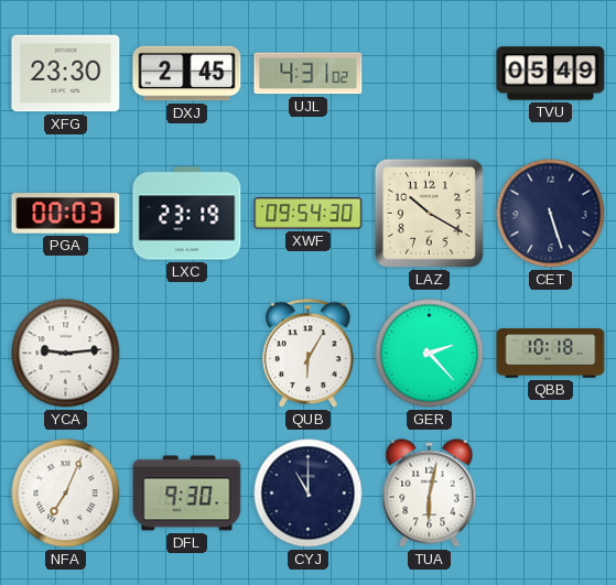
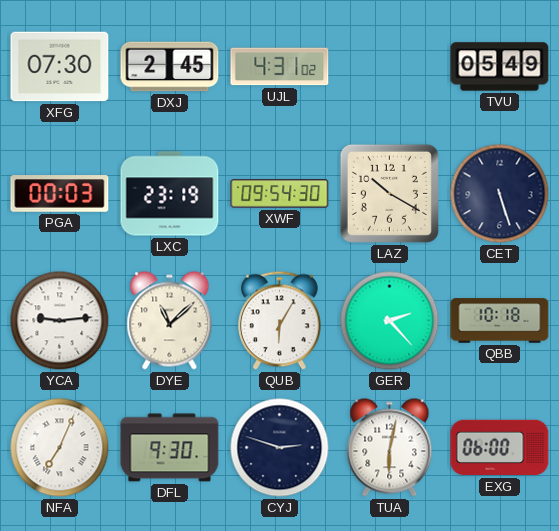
XFG: 23:30 -> 07:30 (60, 67)
DYE: none -> 11:08 (170, 321)
CYJ: 11:00 -> 2:48 (280, 448)
EXG: none -> 06:00 (500, 448)
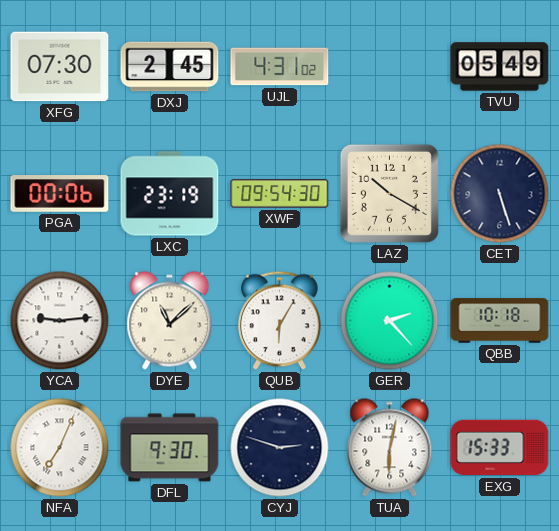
PGA: 00:03 -> 00:06 (60, 194)
EXG: 06:00 -> 15:33 (500, 448)
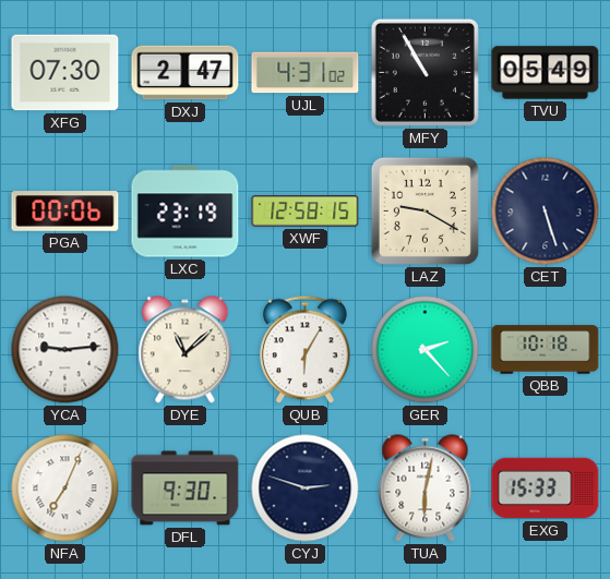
DXJ: 2:45 -> 2:47 (186, 73)
MFY: none -> 10:55 (424, 72)
XWF: 09:54 -> 12:58 (306, 212)
LAZ: 10:20 -> 9:20 (424, 210)
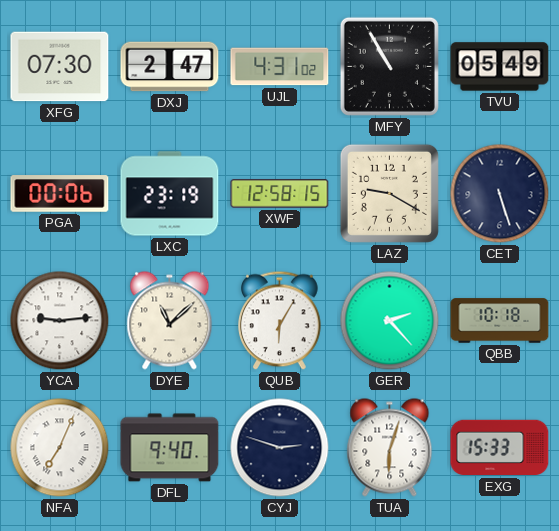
DFL: 9:30 -> 9:40 (170, 448)
TUA: 6:02 -> 6:03 (390, 448)
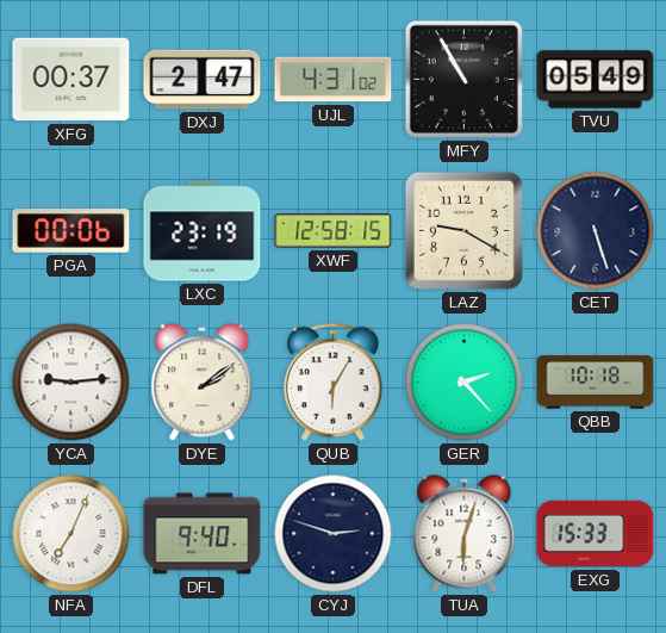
XFG: 07:30 -> 00:37 (71, 80)
DYE: 11:08 -> 2:09 (203, 383)
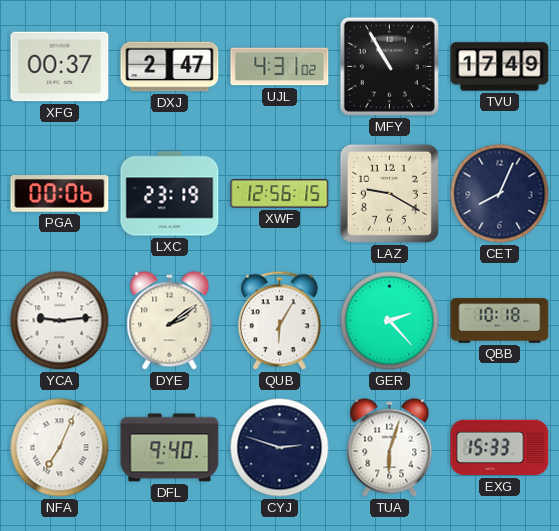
TVU: 05:49 -> 17:49 (500, 67)
XWF: 12:58 -> 12:56 (280, 194)
CET: 5:27 -> 8:04 (500, 194)
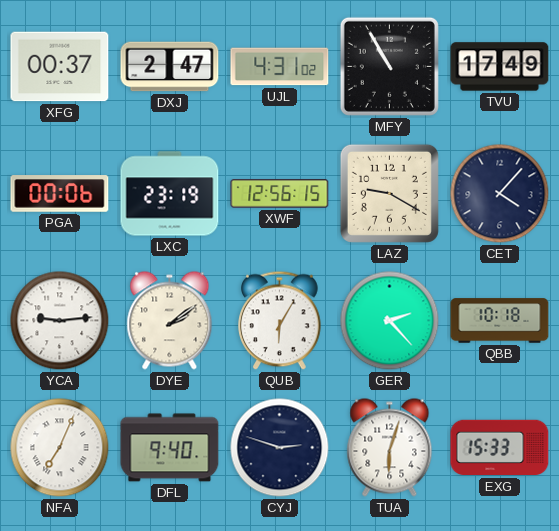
CET: 8:04 -> 4:07 (500, 194)
